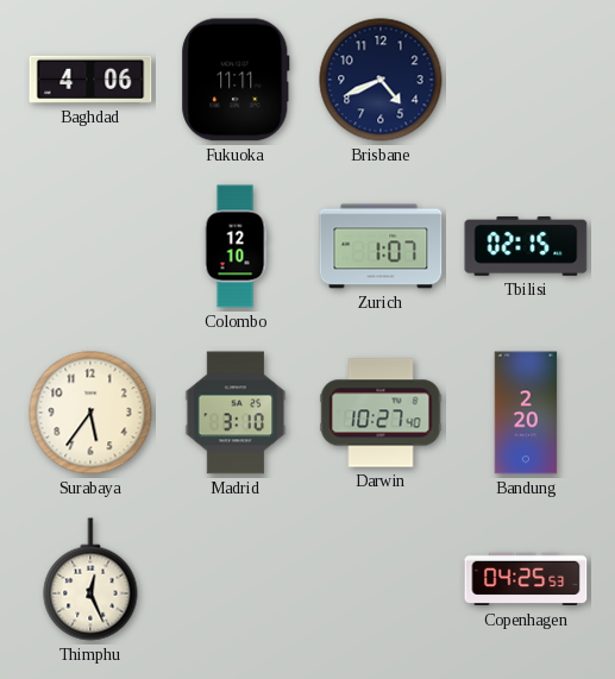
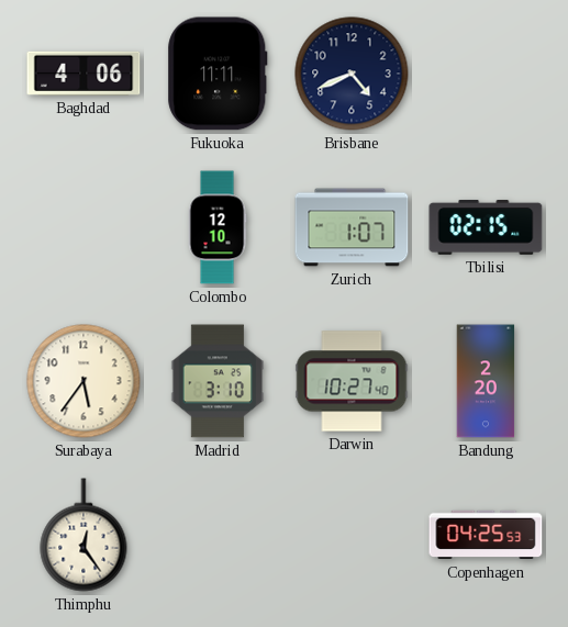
Thimphu: 12:26 -> 12:24 (83, 535)
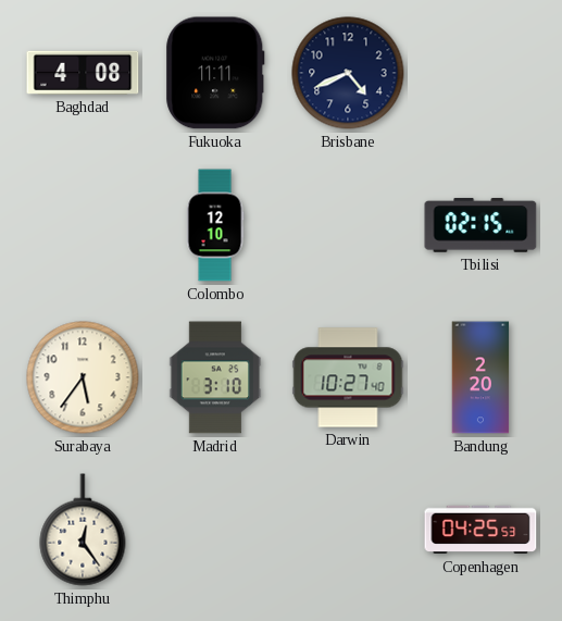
Baghdad: 4:06 -> 4:08 (83, 73)
Zurich: 1:07 -> none (352, 227)
